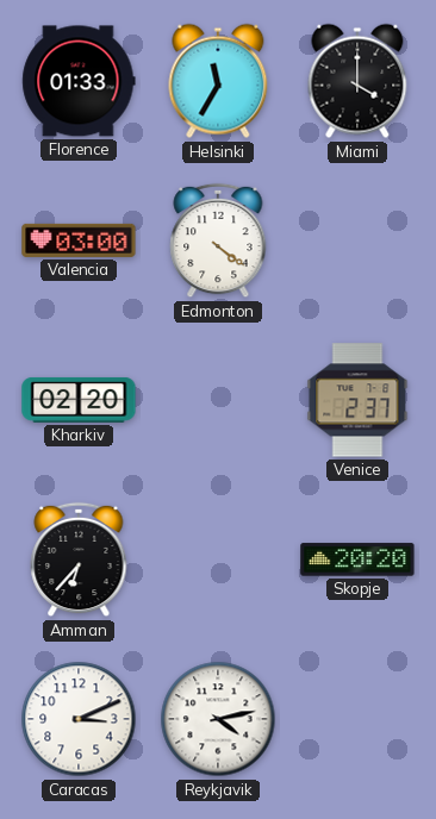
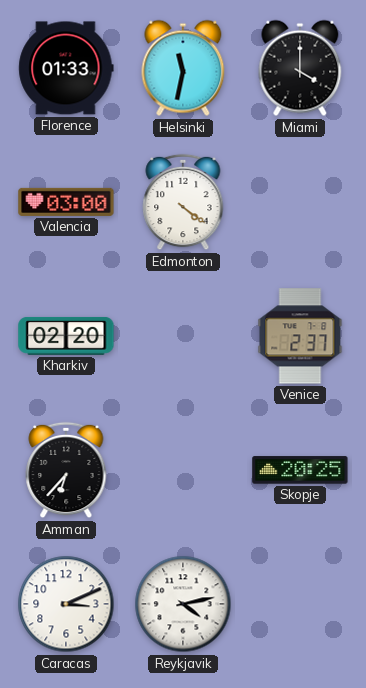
Helsinki: 11:35 -> 11:32 (183, 68)
Skopje: 20:20 -> 20:25 (300, 470)
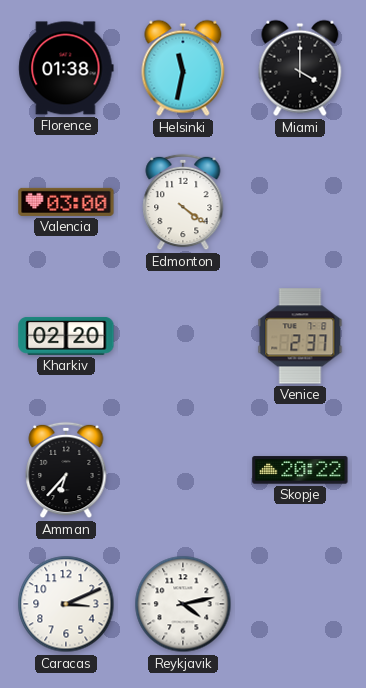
Florence: 01:33 -> 01:38 (66, 68)
Skopje: 20:25 -> 20:22 (300, 470)
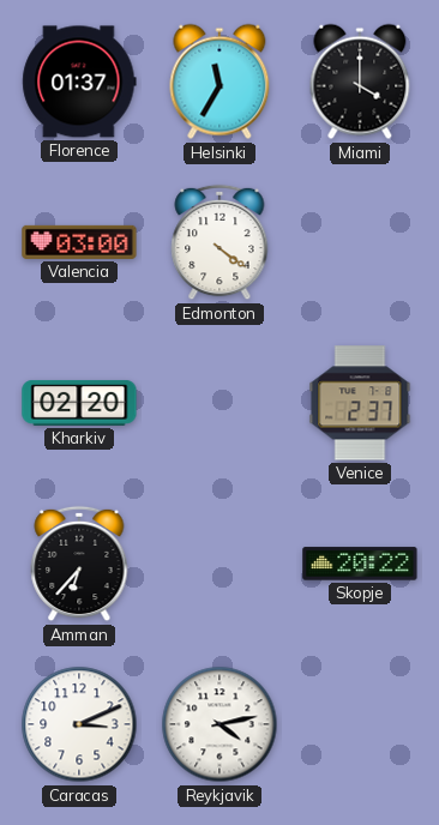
Florence: 01:38 -> 01:37 (79, 82)
Helsinki: 11:32 -> 11:35 (220, 82)
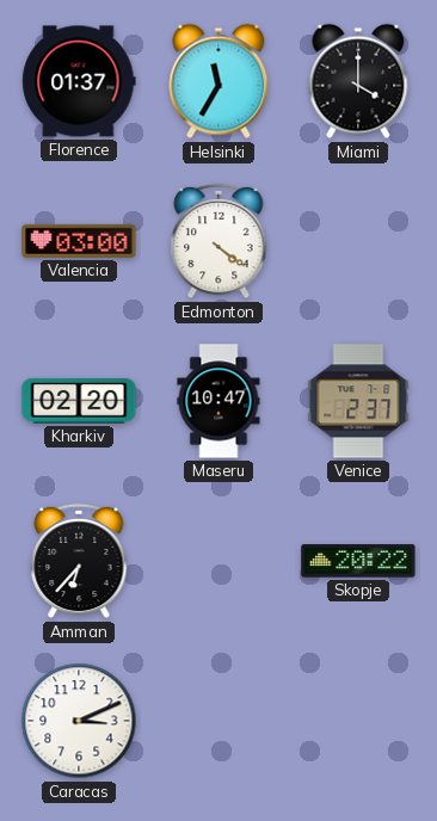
Maseru: none -> 10:47 (219, 401)
Reykjavik: 4:13 -> none (220, 724)
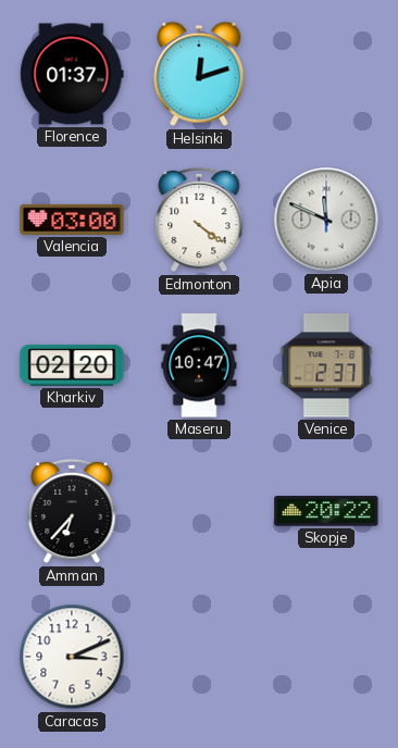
Helsinki: 11:35 -> 12:12 (199, 74)
Miami: 4:00 -> none (358, 81)
Apia: none -> 11:49 (326, 220)
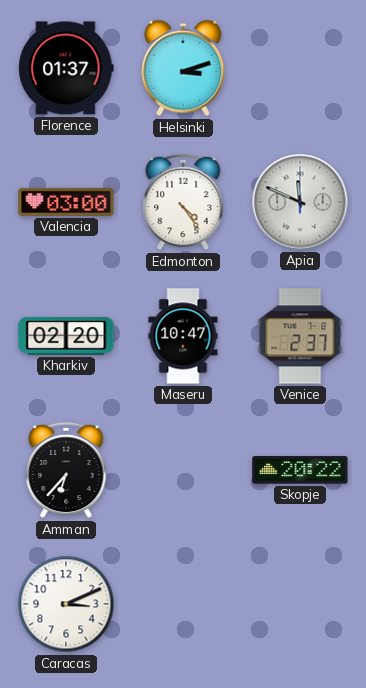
Helsinki: 12:12 -> 3:12 (183, 68)
Edmonton: 4:21 -> 4:24 (183, 202)
